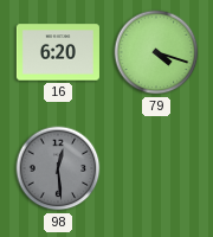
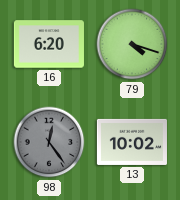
98: 12:29 -> 12:24 (49, 142)
13: none -> 10:02 (132, 142)
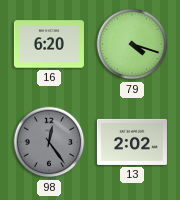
13: 10:02 -> 2:02 (132, 142)
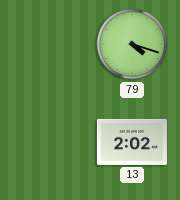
16: 6:20 -> none (49, 44)
98: 12:24 -> none (49, 142)
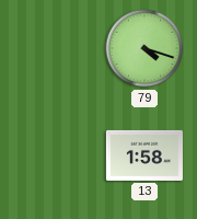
13: 2:02 -> 1:58 (144, 155)
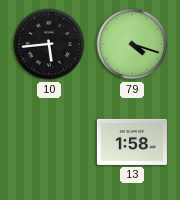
10: none -> 5:44 (49, 44)
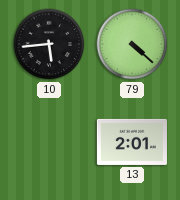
79: 4:18 -> 4:22 (132, 44)
13: 1:58 -> 2:01 (132, 142)
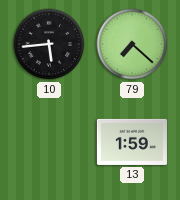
79: 4:22 -> 7:22 (132, 44)
13: 2:01 -> 1:59 (132, 142)
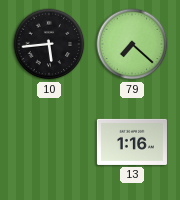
13: 1:59 -> 1:16 (132, 142)
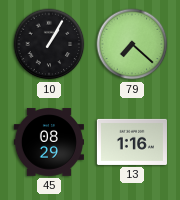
10: 5:44 -> 1:05 (49, 44)
45: none -> 08:29 (49, 142)
